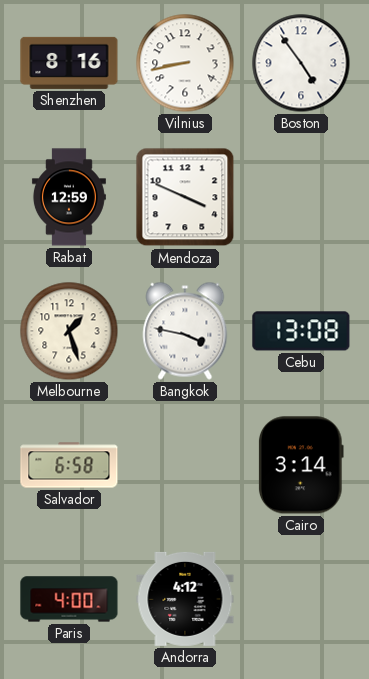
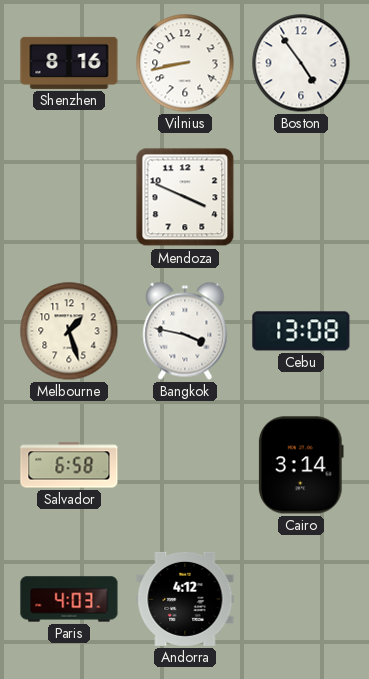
Rabat: 12:59 -> none (69, 197)
Paris: 4:00 -> 4:03 (69, 599)
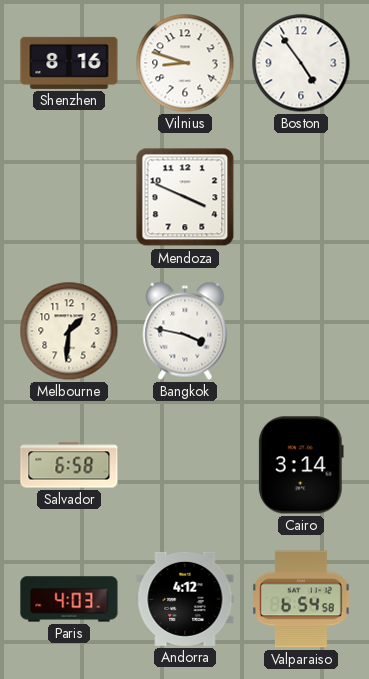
Vilnius: 8:43 -> 8:48 (185, 63)
Melbourne: 1:27 -> 1:31 (69, 331)
Cebu: 13:08 -> none (301, 331)
Valparaiso: none -> 6:54 (302, 599)
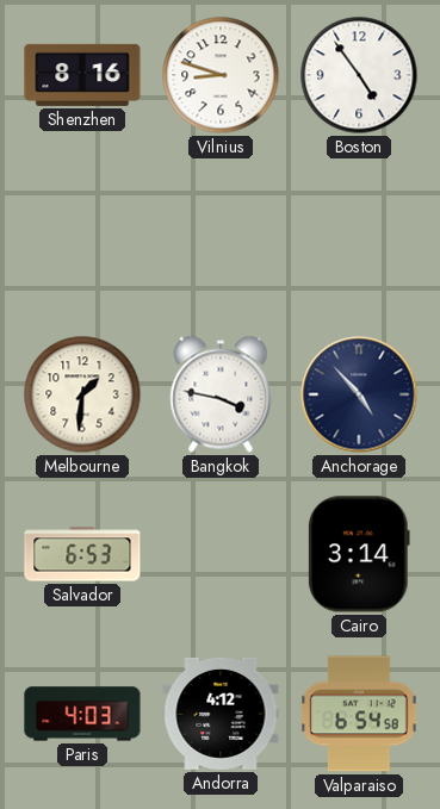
Mendoza: 3:49 -> none (185, 197)
Anchorage: none -> 4:53 (359, 394)
Salvador: 6:58 -> 6:53 (82, 554)
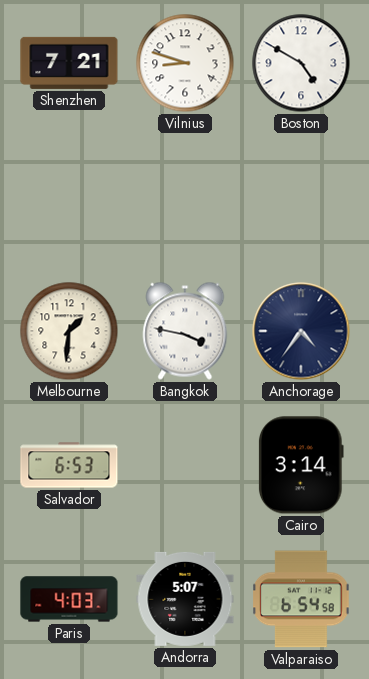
Shenzhen: 8:16 -> 7:21 (69, 63)
Boston: 4:54 -> 4:50 (301, 63)
Anchorage: 4:53 -> 4:36 (301, 331)
Andorra: 4:12 -> 5:07 (185, 599)
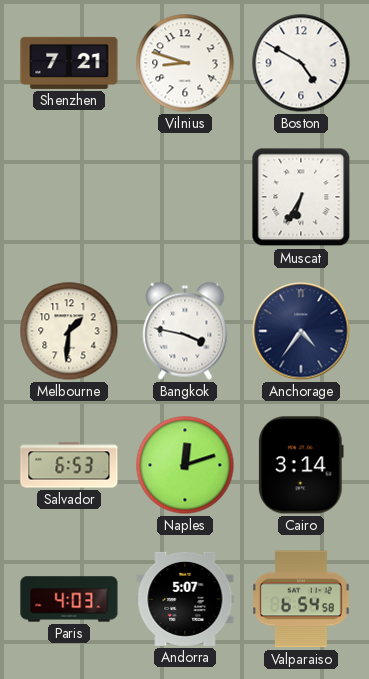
Muscat: none -> 6:35 (301, 197)
Naples: none -> 12:12 (185, 465)
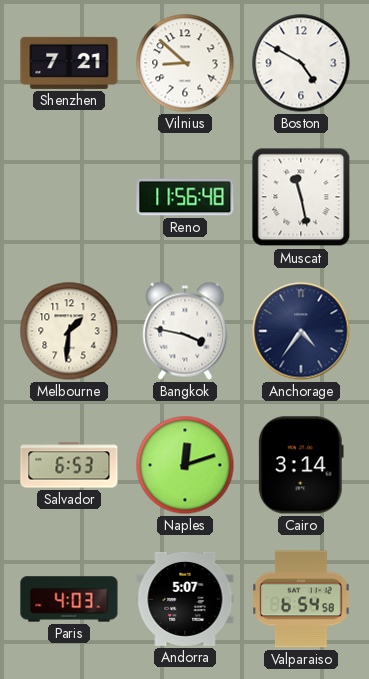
Vilnius: 8:48 -> 8:52 (185, 63)
Reno: none -> 11:56 (185, 197)
Muscat: 6:35 -> 11:28 (301, 197)
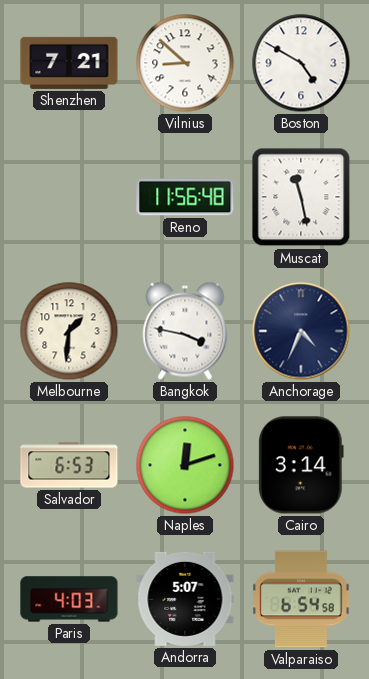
Anchorage: 4:36 -> 4:34 (301, 331)
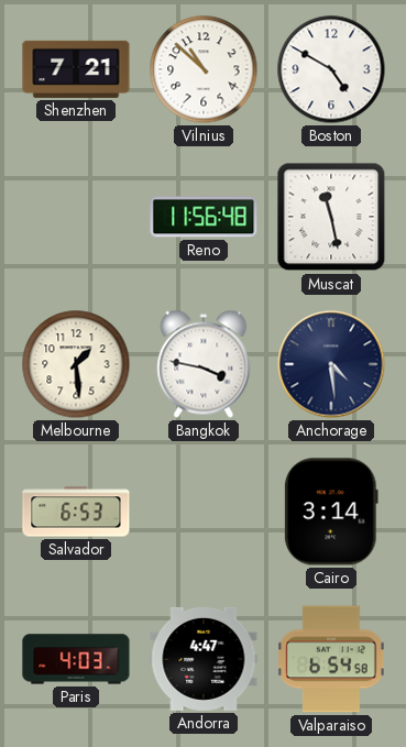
Vilnius: 8:52 -> 10:52 (204, 69)
Melbourne: 1:31 -> 1:29 (76, 364)
Anchorage: 4:34 -> 4:29 (331, 364)
Naples: 12:12 -> none (185, 465)
Andorra: 5:07 -> 4:47 (204, 659)
